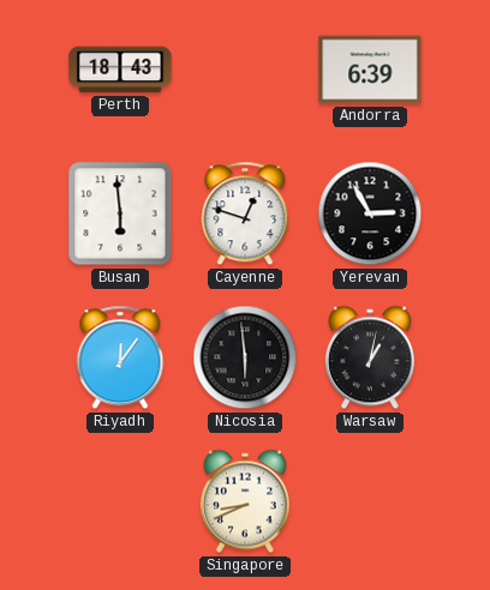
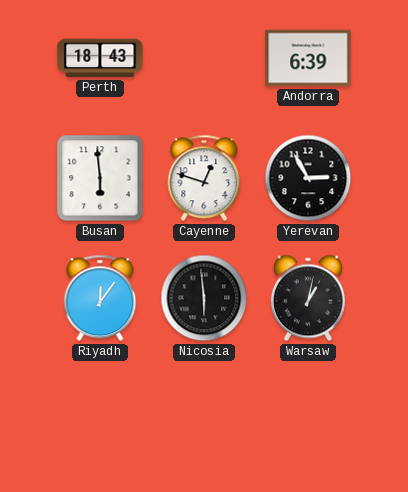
Singapore: 8:41 -> none (245, 501)
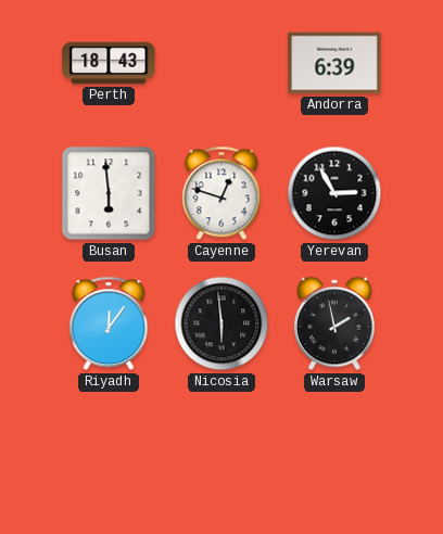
Warsaw: 1:02 -> 1:58 (334, 323)
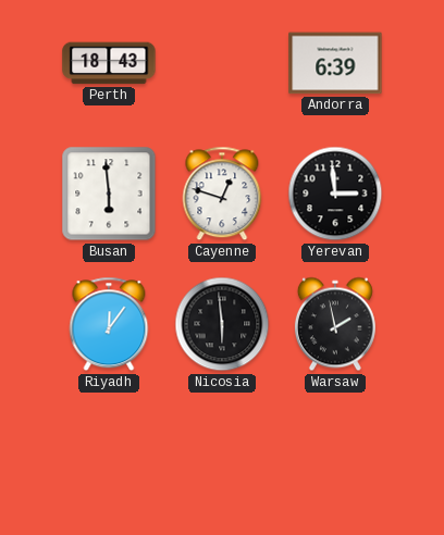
Yerevan: 2:55 -> 2:59 (335, 194)
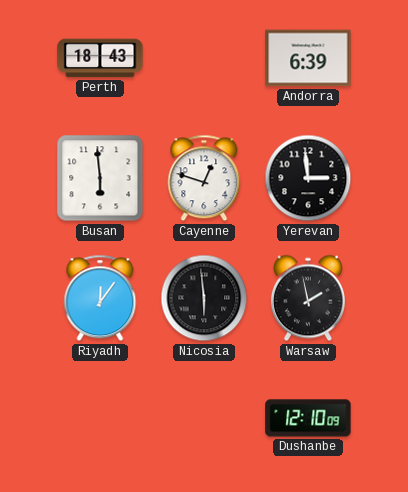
Dushanbe: none -> 12:10 (308, 418)
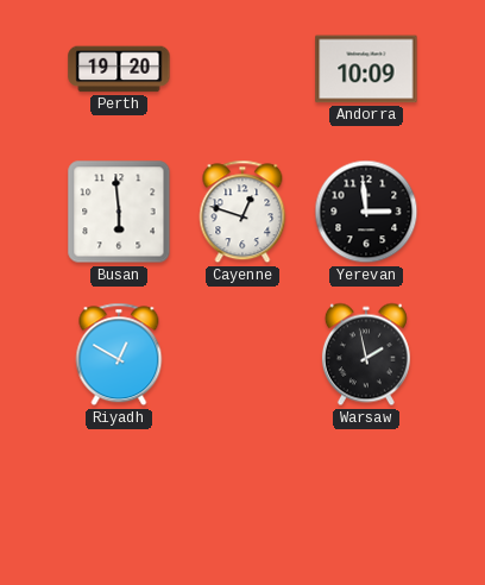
Perth: 18:43 -> 19:20 (119, 69)
Andorra: 6:39 -> 10:09 (366, 69)
Riyadh: 12:06 -> 12:50 (119, 354)
Nicosia: 5:59 -> none (204, 298)
Dushanbe: 12:10 -> none (308, 418)
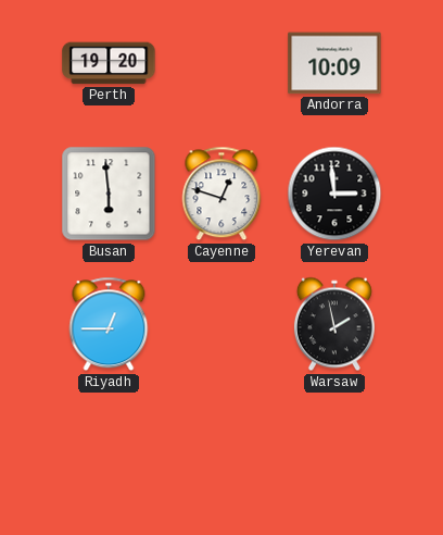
Riyadh: 12:50 -> 12:45 (109, 324)
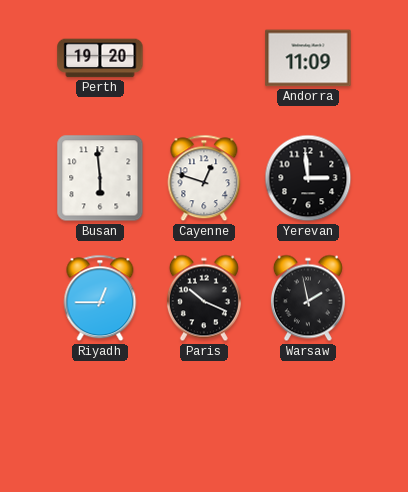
Andorra: 10:09 -> 11:09 (308, 58)
Paris: none -> 10:19 (204, 298)
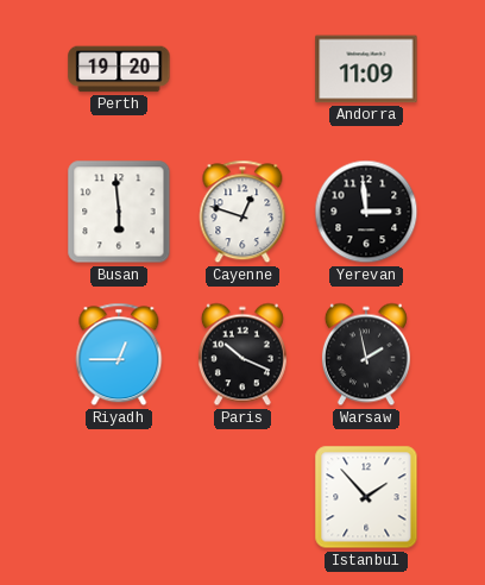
Istanbul: none -> 1:53 (366, 497)
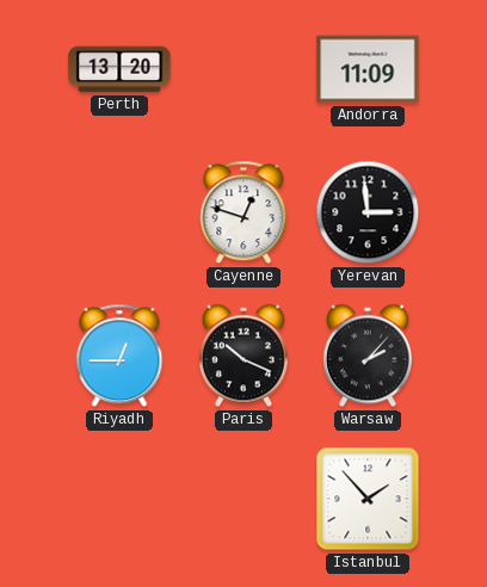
Perth: 19:20 -> 13:20 (119, 69)
Busan: 5:59 -> none (119, 212)
Warsaw: 1:58 -> 2:07 (368, 356)
